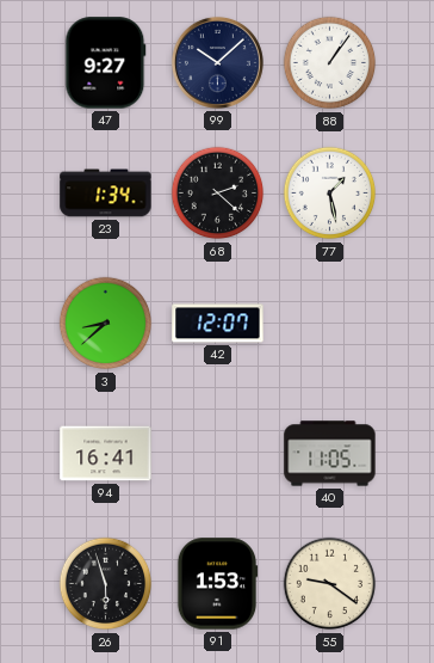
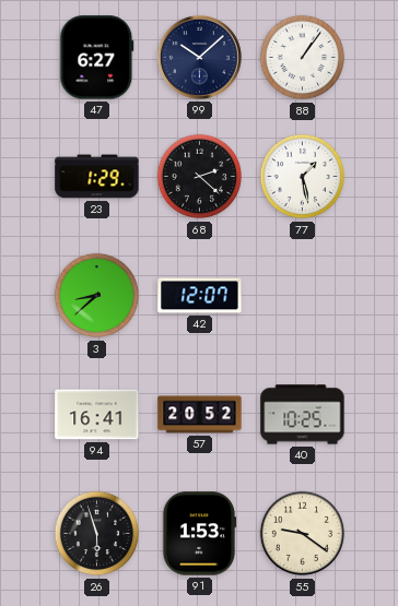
47: 9:27 -> 6:27 (97, 58)
23: 1:34 -> 1:29 (97, 177)
57: none -> 20:52 (200, 415)
40: 11:05 -> 10:25 (303, 415)
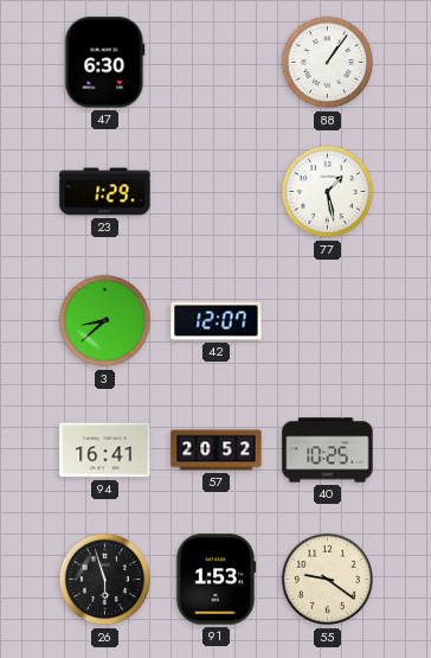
47: 6:27 -> 6:30 (105, 63)
99: 10:08 -> none (199, 57)
68: 2:22 -> none (200, 177)
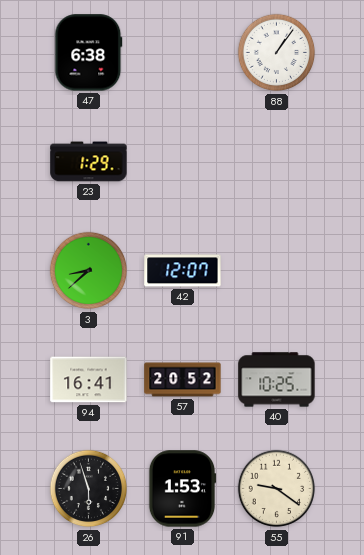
47: 6:30 -> 6:38 (89, 53)
77: 1:28 -> none (328, 192)
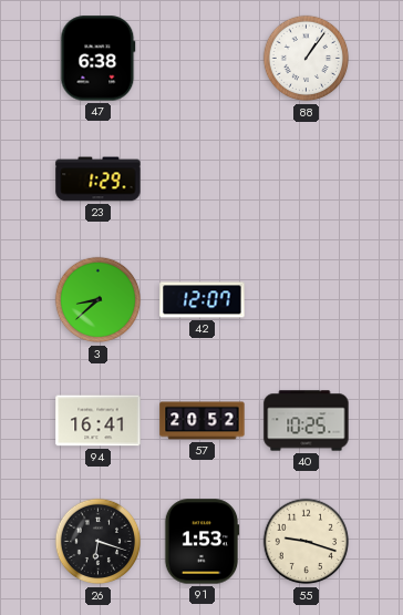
26: 5:57 -> 6:18 (99, 542)
55: 9:21 -> 9:18 (307, 542)
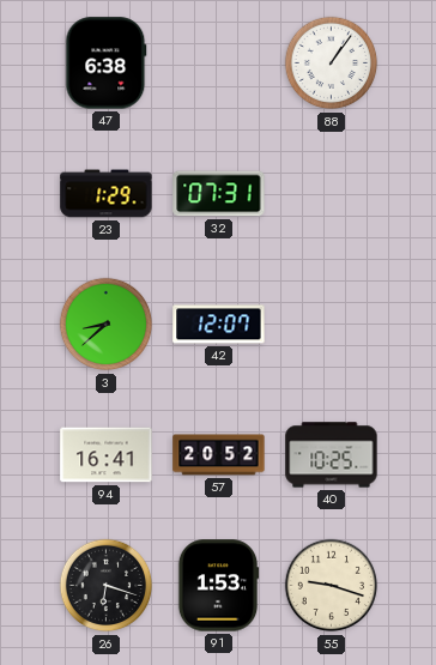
32: none -> 07:31 (219, 194)
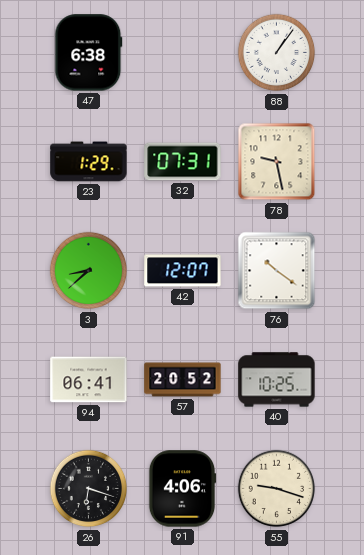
78: none -> 9:28 (277, 162)
76: none -> 10:21 (277, 271)
94: 16:41 -> 06:41 (89, 380)
91: 1:53 -> 4:06 (182, 489)
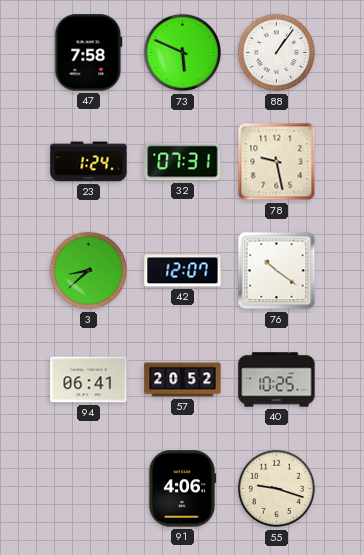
47: 6:38 -> 7:58 (89, 53)
73: none -> 5:49 (183, 53)
23: 1:29 -> 1:24 (89, 162)
26: 6:18 -> none (89, 489)
